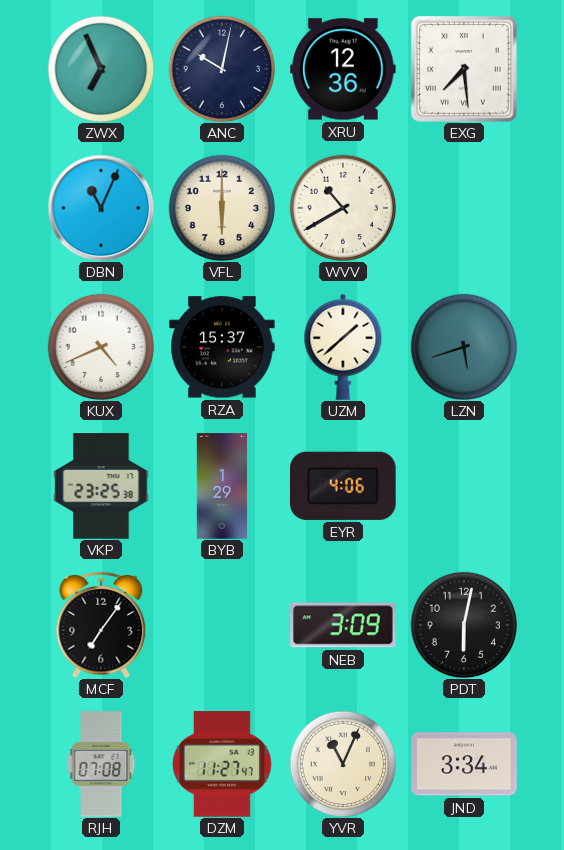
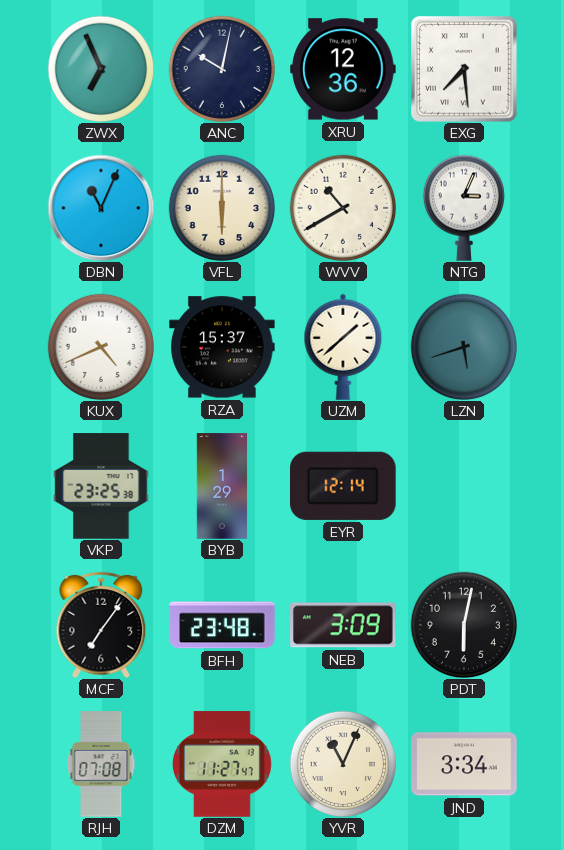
NTG: none -> 3:04 (464, 208)
EYR: 4:06 -> 12:14 (344, 486)
BFH: none -> 23:48 (222, 625)
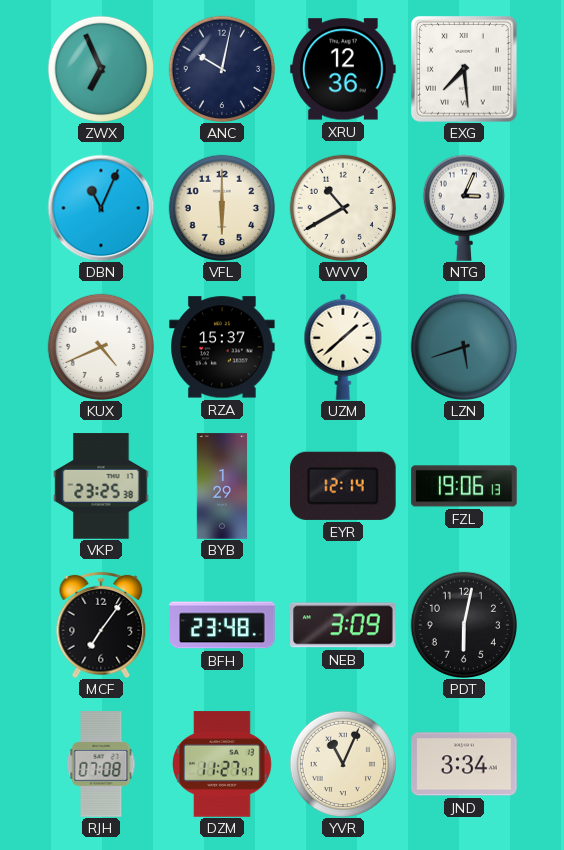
FZL: none -> 19:06 (464, 486)
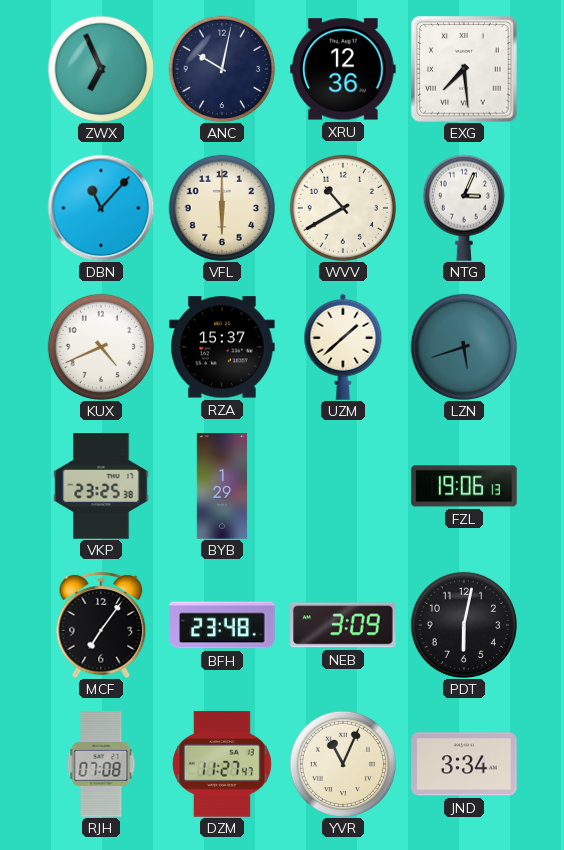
DBN: 11:04 -> 11:07 (101, 208)
EYR: 12:14 -> none (344, 486)
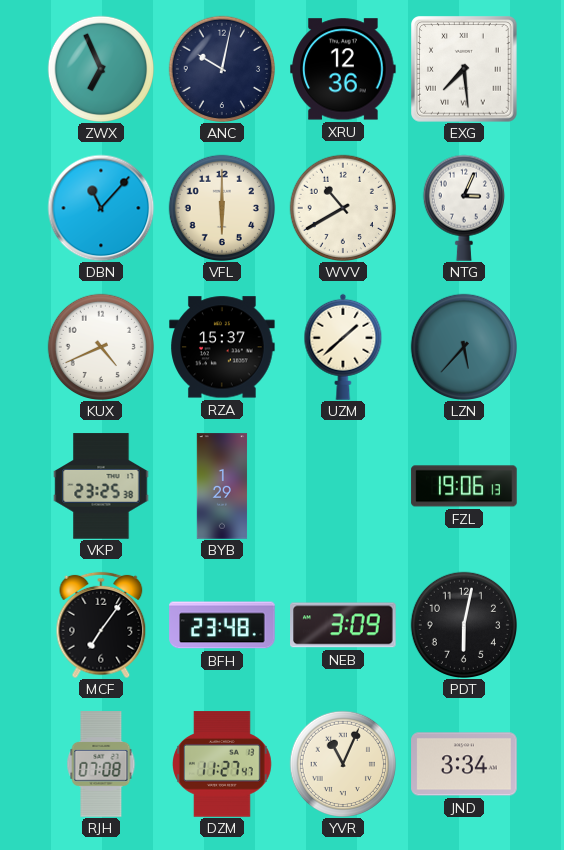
LZN: 5:42 -> 5:37 (463, 346)
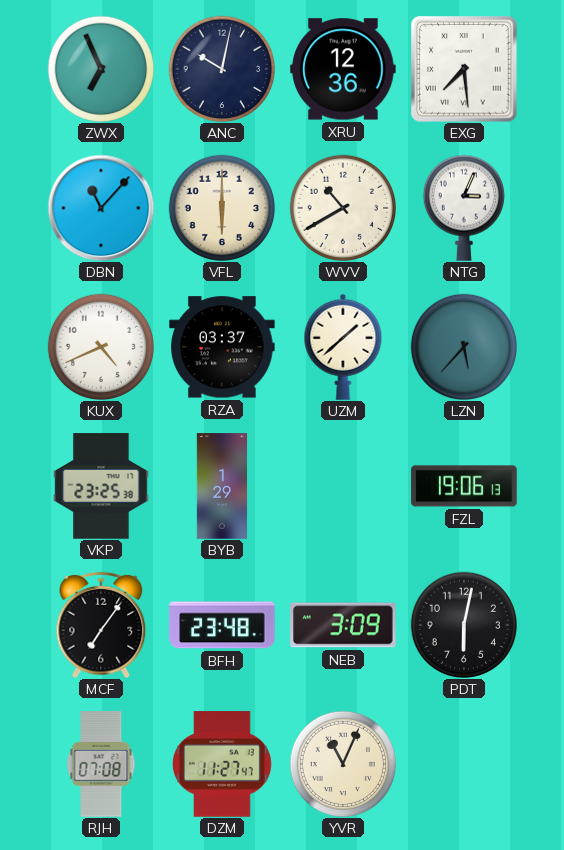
RZA: 15:37 -> 03:37 (222, 347)
JND: 3:34 -> none (464, 764)
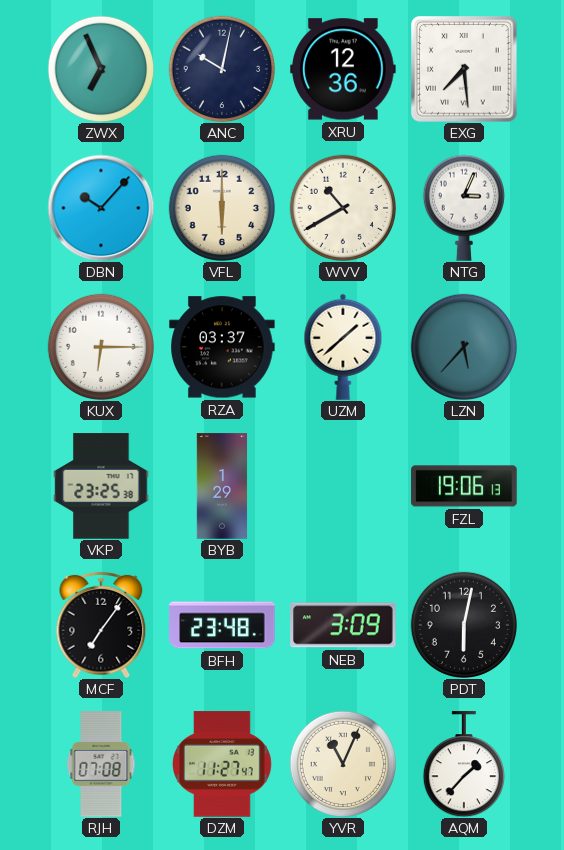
DBN: 11:07 -> 10:07 (101, 208)
KUX: 4:41 -> 6:15 (100, 346)
AQM: none -> 1:37 (464, 764)
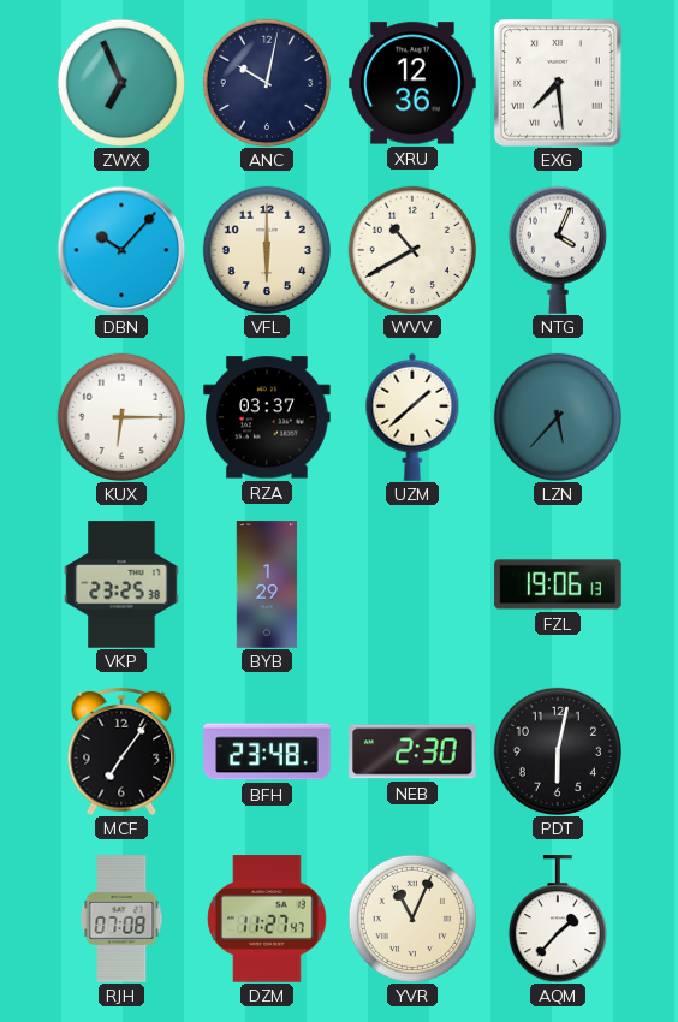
NTG: 3:04 -> 4:04 (558, 250)
NEB: 3:09 -> 2:30 (412, 751)
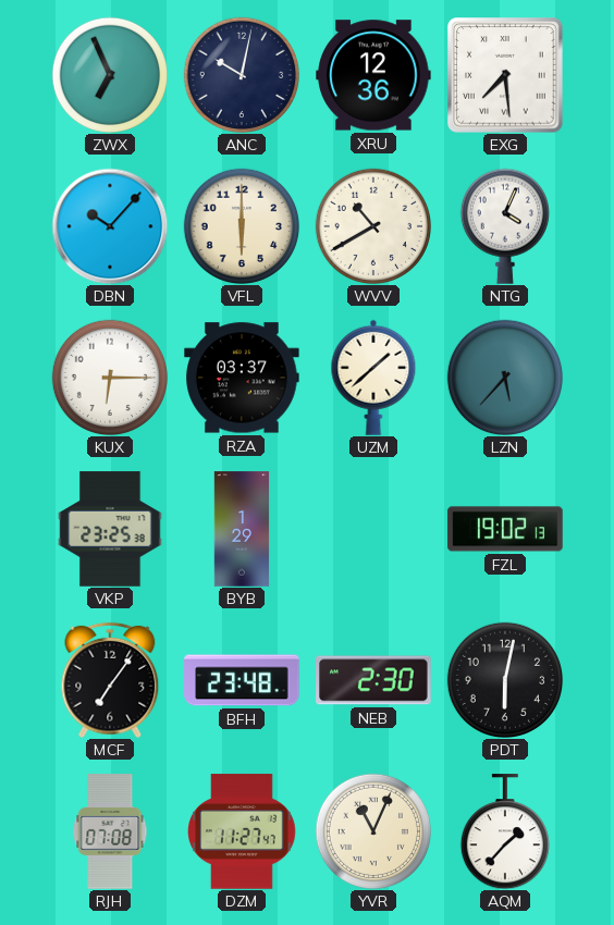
FZL: 19:06 -> 19:02 (505, 529)
